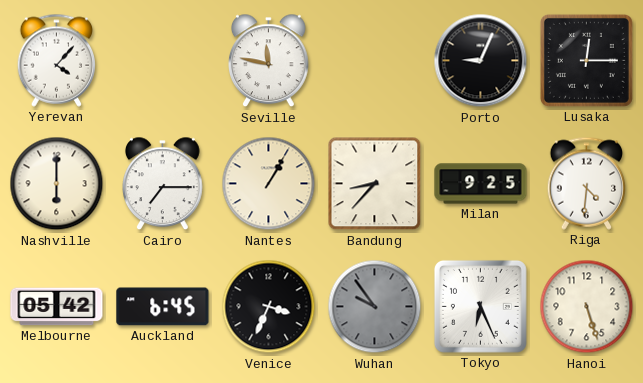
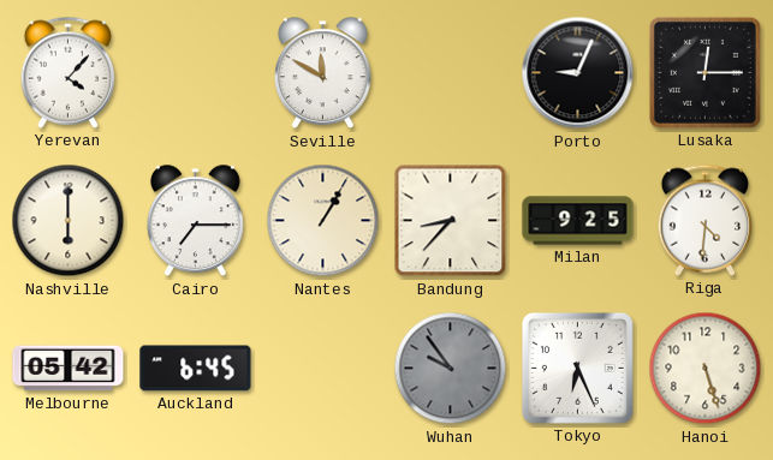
Seville: 11:47 -> 11:50 (323, 73)
Venice: 3:34 -> none (269, 307)
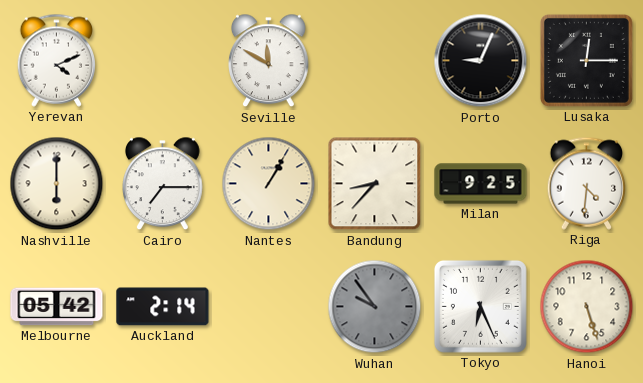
Yerevan: 4:07 -> 4:11 (57, 60)
Auckland: 6:45 -> 2:14 (163, 307)
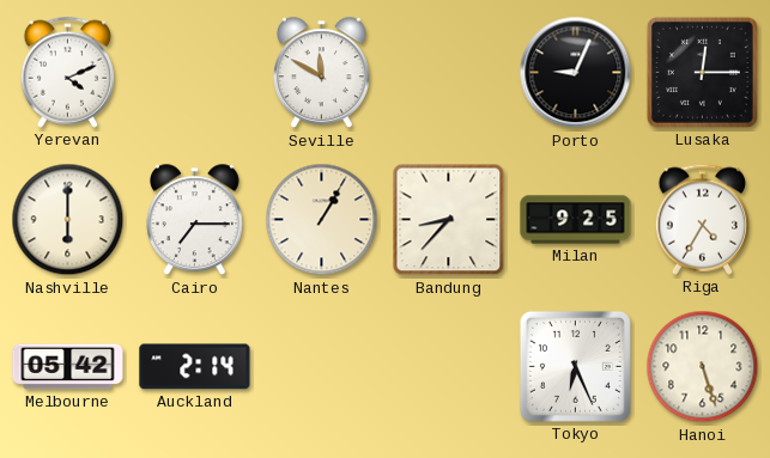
Riga: 4:31 -> 4:35 (703, 219)
Wuhan: 9:54 -> none (375, 307)
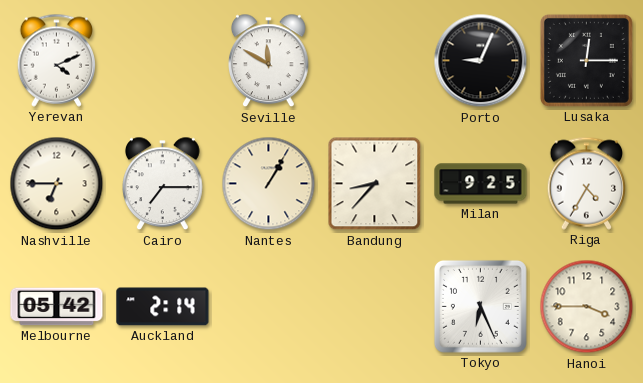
Nashville: 6:00 -> 6:45 (57, 184)
Hanoi: 5:27 -> 3:45 (587, 307)
